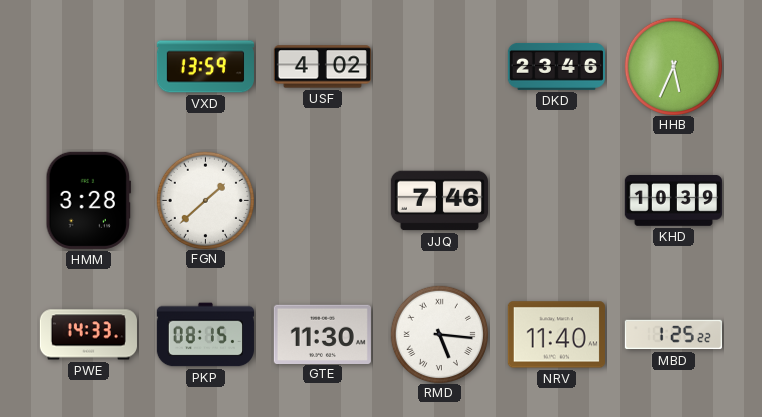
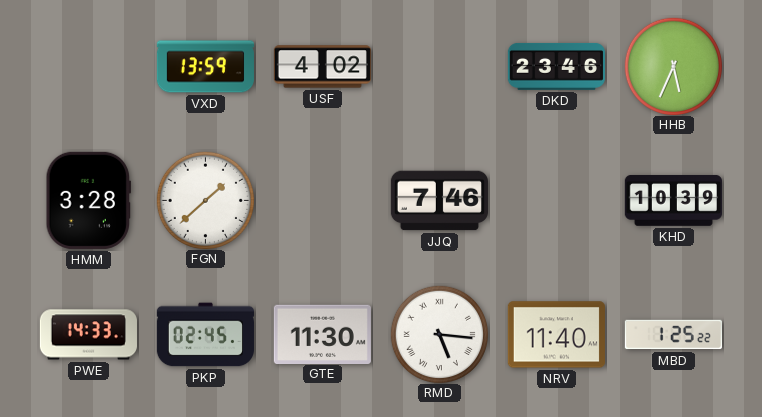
PKP: 08:15 -> 02:45 (205, 335)
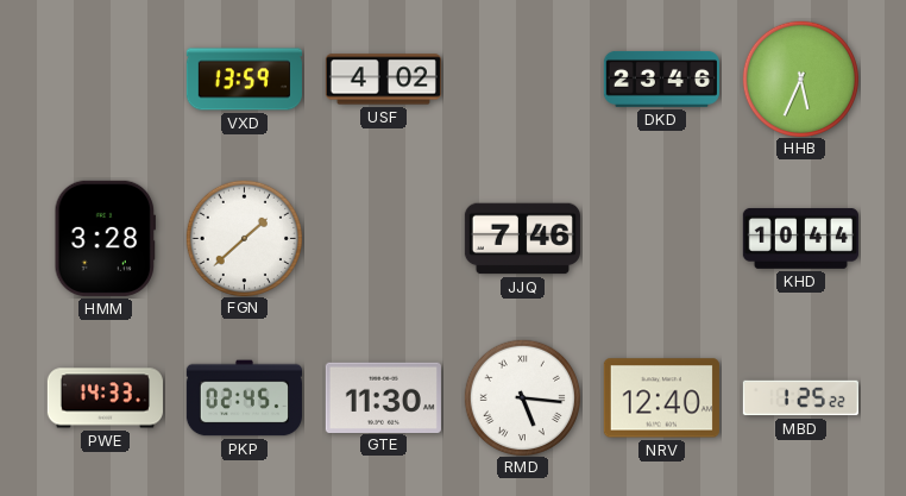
KHD: 10:39 -> 10:44 (800, 238)
NRV: 11:40 -> 12:40 (661, 398)
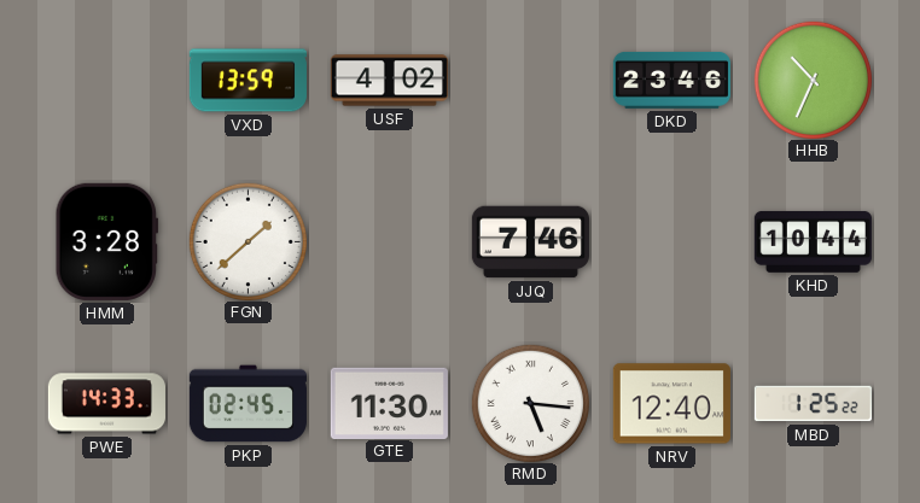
HHB: 5:34 -> 10:34 (813, 80)
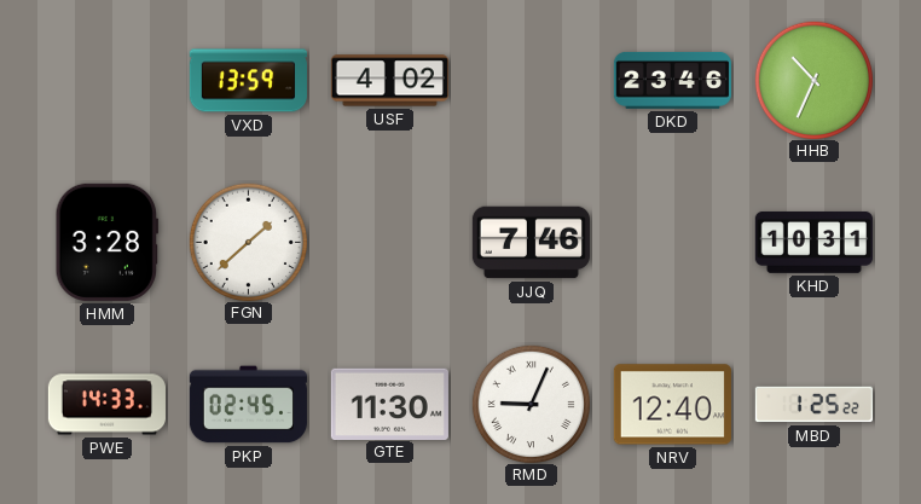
KHD: 10:44 -> 10:31 (813, 242)
RMD: 5:16 -> 9:04 (531, 404)
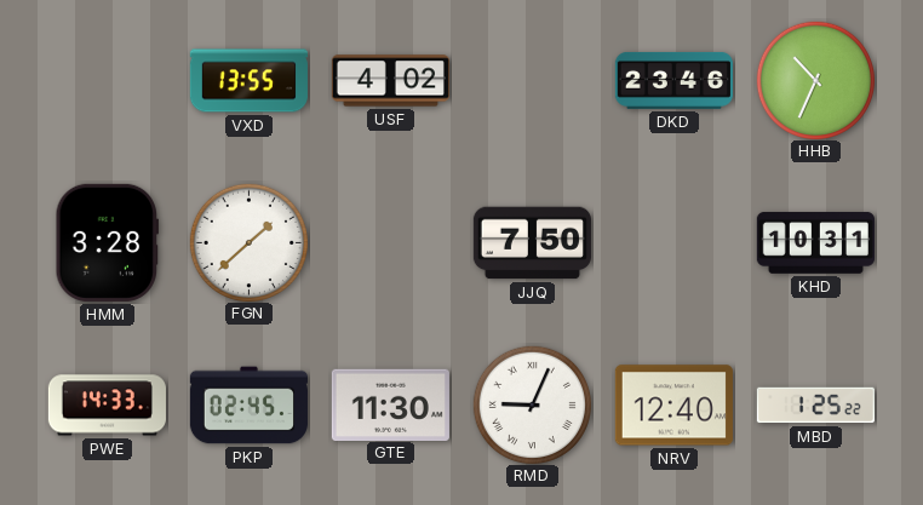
VXD: 13:59 -> 13:55 (248, 81)
JJQ: 7:46 -> 7:50 (532, 243)
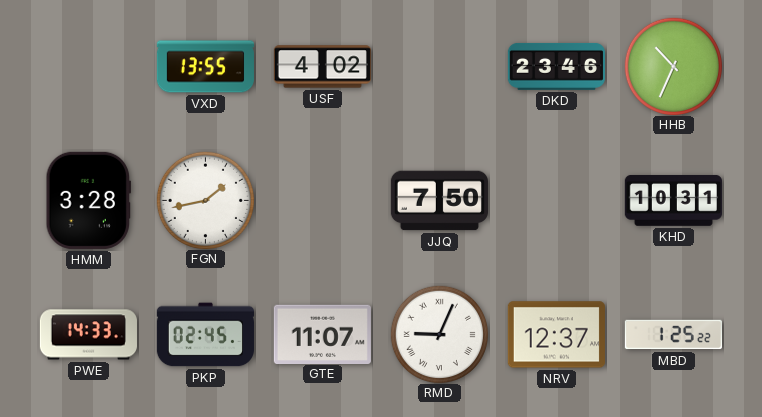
FGN: 1:38 -> 1:43 (205, 200)
GTE: 11:30 -> 11:07 (322, 334)
NRV: 12:40 -> 12:37 (556, 335)
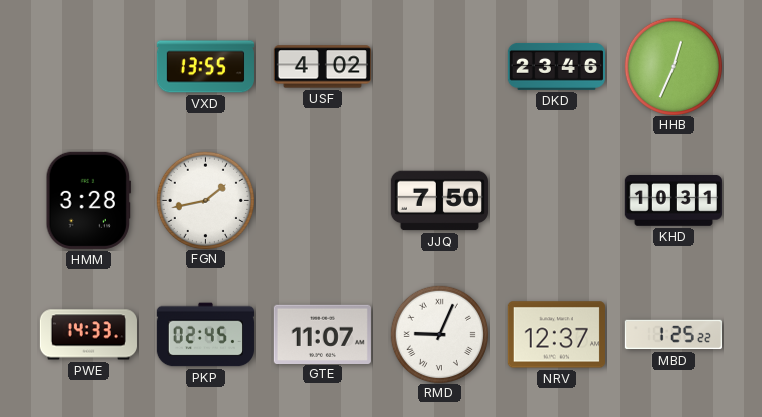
HHB: 10:34 -> 12:34 (673, 66)
